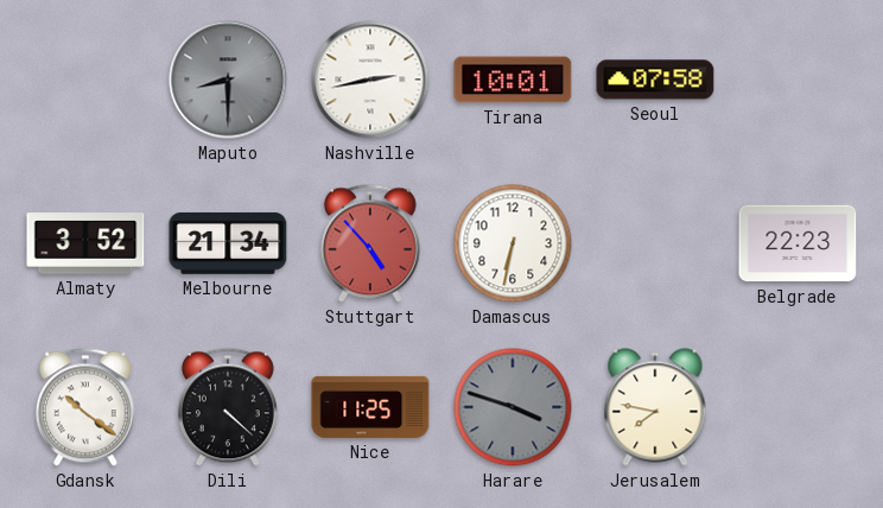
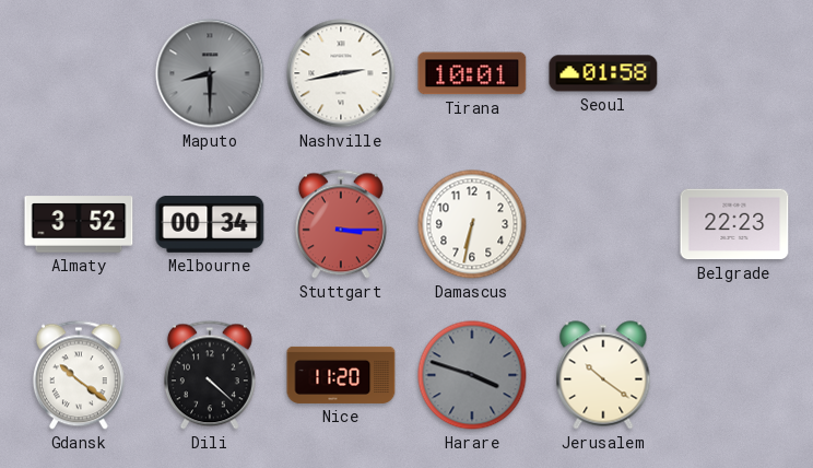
Seoul: 07:58 -> 01:58 (603, 73)
Melbourne: 21:34 -> 00:34 (210, 224)
Stuttgart: 4:53 -> 3:15 (341, 224)
Nice: 11:25 -> 11:20 (341, 375)
Jerusalem: 7:47 -> 10:21 (603, 375)
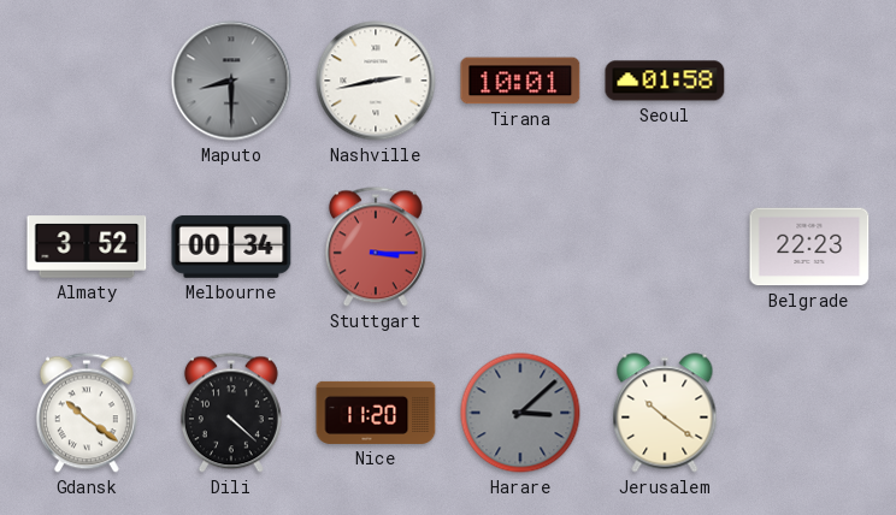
Damascus: 6:32 -> none (472, 224)
Harare: 3:48 -> 3:08 (520, 413)
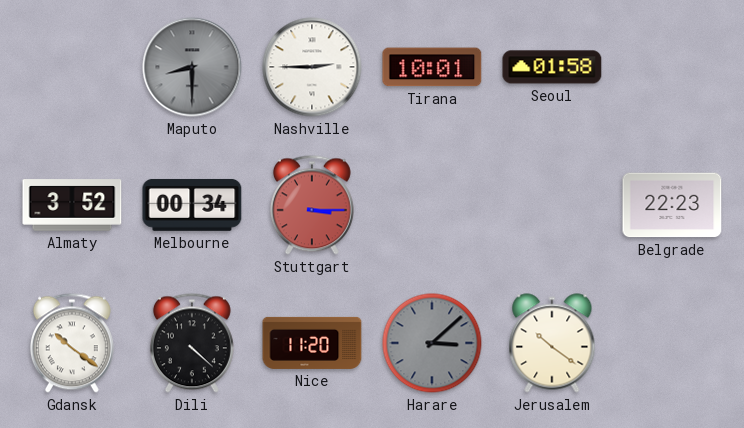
Nashville: 2:43 -> 2:45 (312, 67)
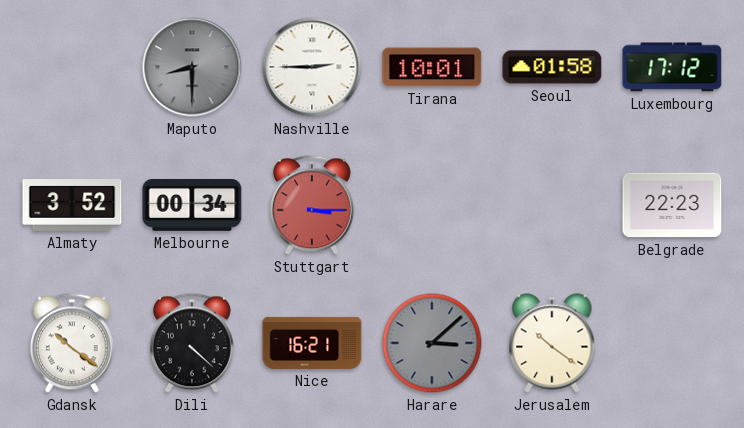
Luxembourg: none -> 17:12 (672, 67)
Nice: 11:20 -> 16:21 (312, 343)
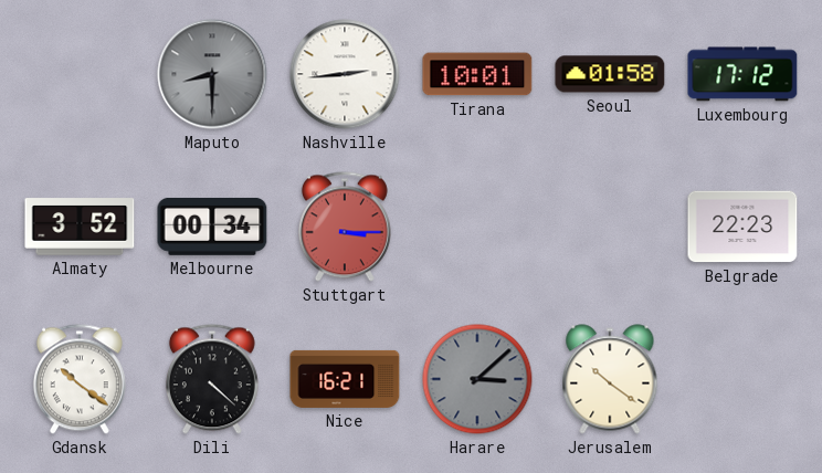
Nashville: 2:45 -> 2:44 (345, 74)
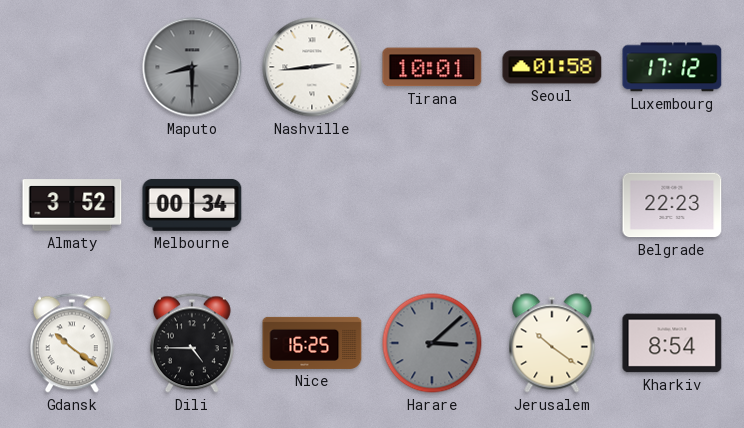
Stuttgart: 3:15 -> none (345, 227)
Dili: 4:22 -> 4:45 (192, 343)
Nice: 16:21 -> 16:25 (312, 343)
Kharkiv: none -> 8:54 (672, 343)
